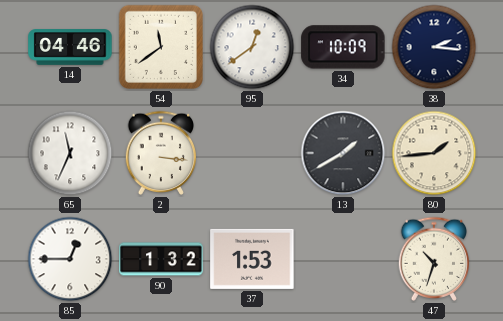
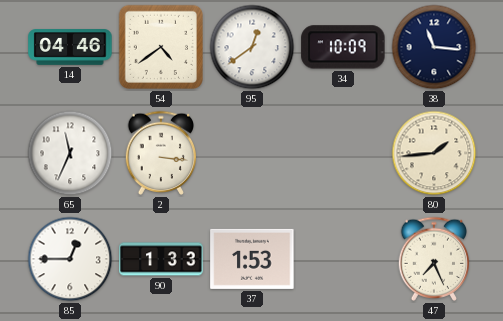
54: 11:39 -> 4:39 (161, 47)
38: 2:16 -> 11:16 (434, 47)
13: 1:40 -> none (343, 153)
90: 1:32 -> 1:33 (161, 259)
47: 10:33 -> 7:26 (434, 259)
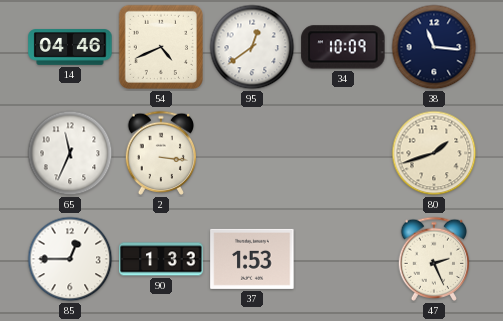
54: 4:39 -> 4:41 (161, 47)
80: 1:44 -> 1:42 (434, 153)
47: 7:26 -> 2:26 (434, 259)
